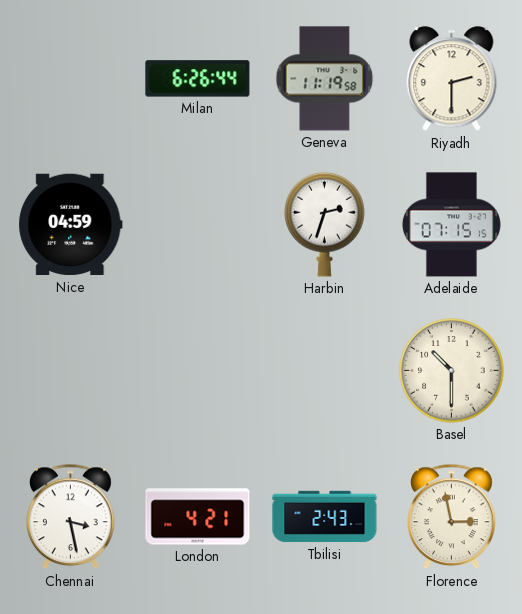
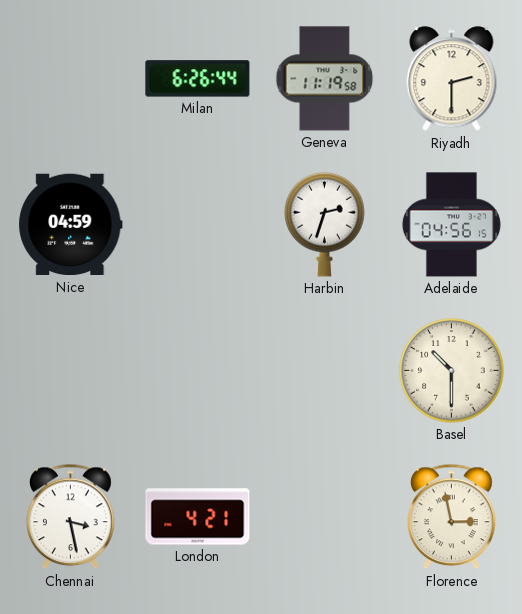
Adelaide: 07:15 -> 04:56 (451, 225)
Tbilisi: 2:43 -> none (325, 517)
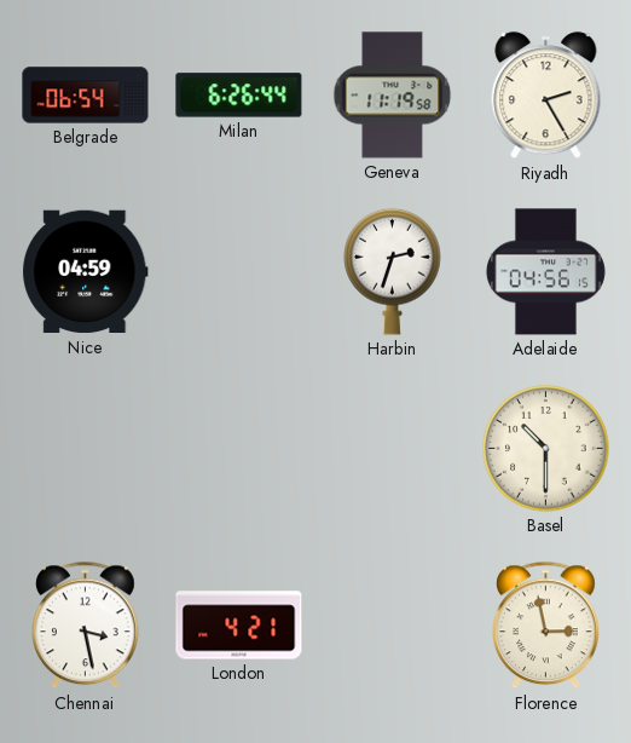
Belgrade: none -> 06:54 (86, 96)
Riyadh: 2:30 -> 2:25 (546, 96)
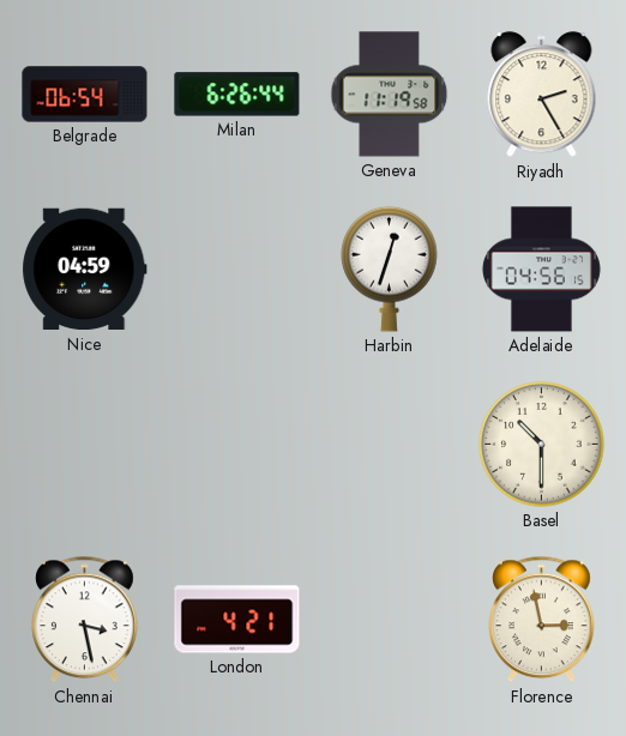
Harbin: 2:33 -> 12:33 (390, 269)
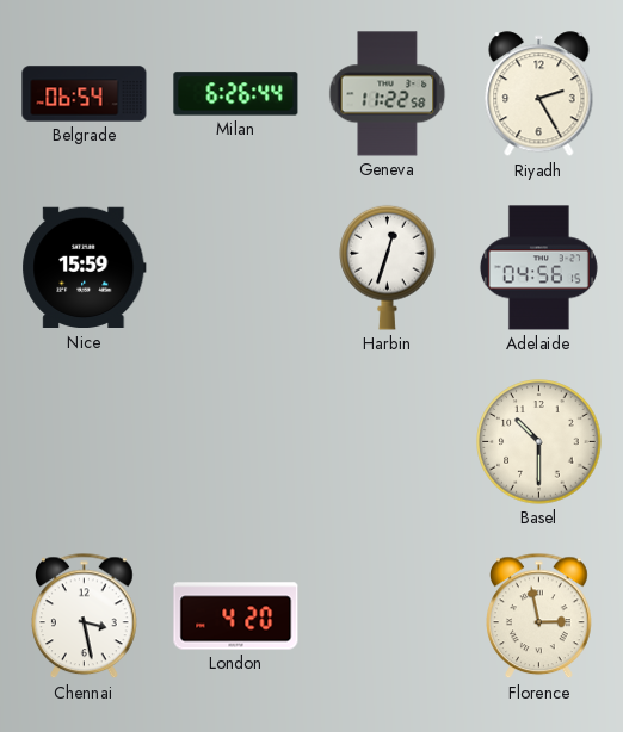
Geneva: 11:19 -> 11:22 (388, 94)
Nice: 04:59 -> 15:59 (85, 268)
London: 4:21 -> 4:20 (236, 616)
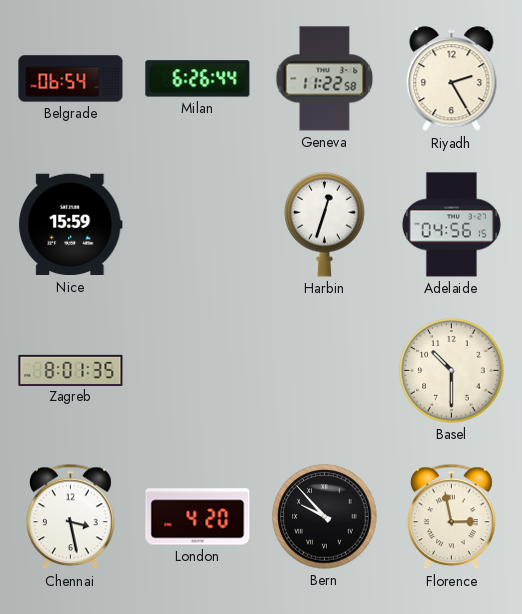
Zagreb: none -> 8:01 (71, 370)
Bern: none -> 9:53 (325, 517)
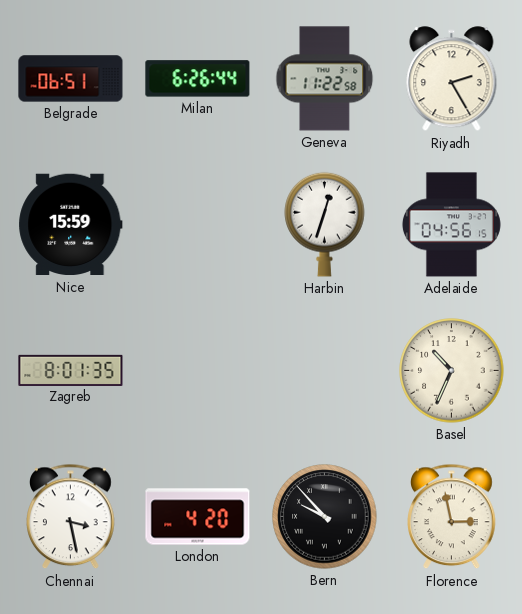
Belgrade: 06:54 -> 06:51 (71, 79)
Basel: 10:30 -> 10:34 (452, 371)
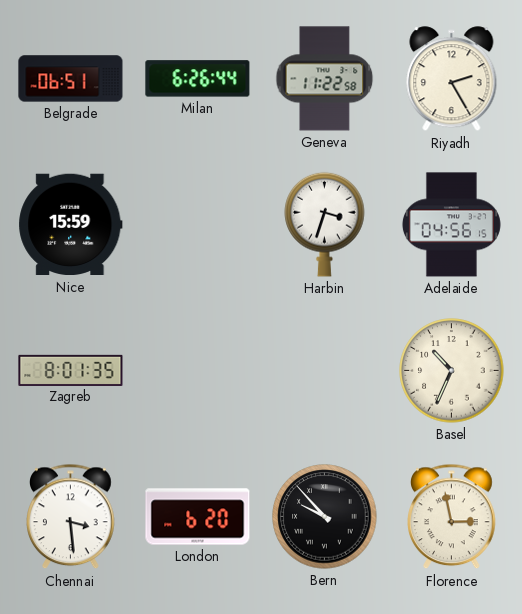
Harbin: 12:33 -> 3:33 (325, 224)
Chennai: 3:28 -> 3:29 (71, 517)
London: 4:20 -> 6:20 (198, 517)
